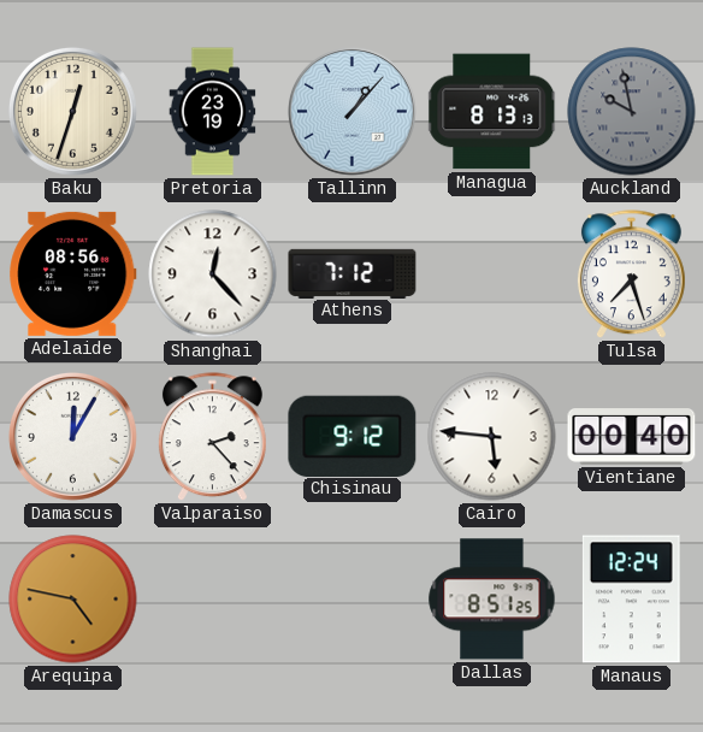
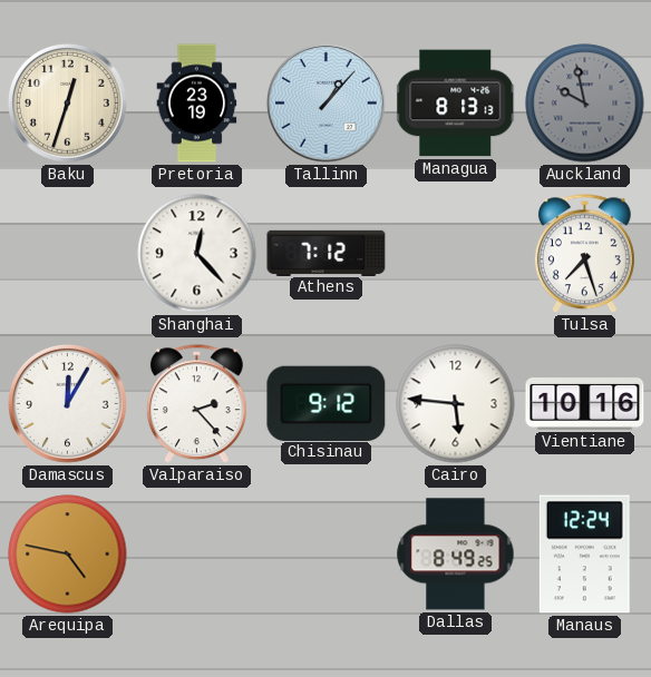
Adelaide: 08:56 -> none (73, 273)
Vientiane: 00:40 -> 10:16 (585, 404)
Dallas: 8:51 -> 8:49 (456, 555)
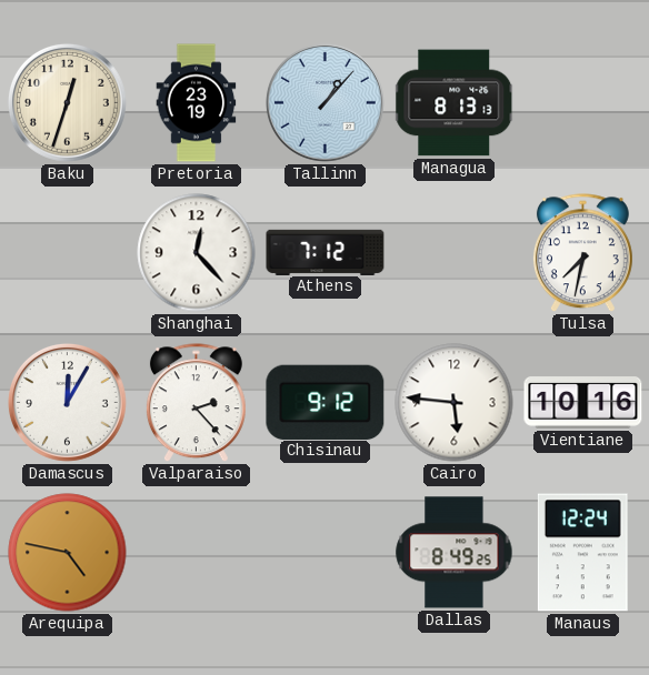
Auckland: 9:58 -> none (585, 104)
Tulsa: 7:27 -> 7:32 (582, 253)
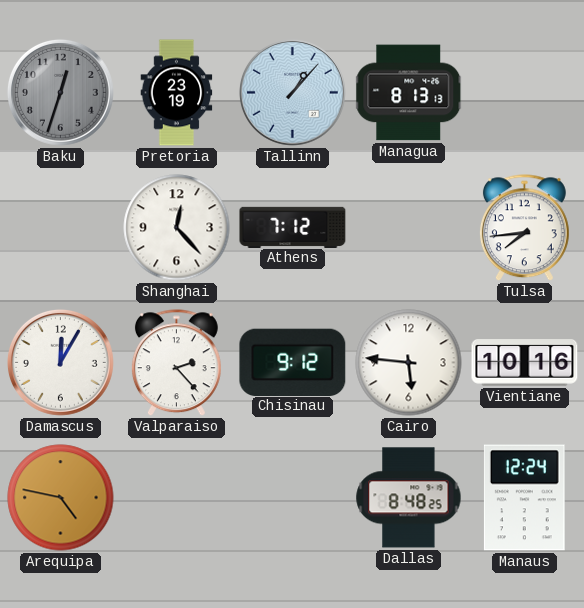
Baku dial: cream -> grey (60, 92)
Tulsa: 7:32 -> 7:44 (524, 228)
Dallas: 8:49 -> 8:48 (409, 498)
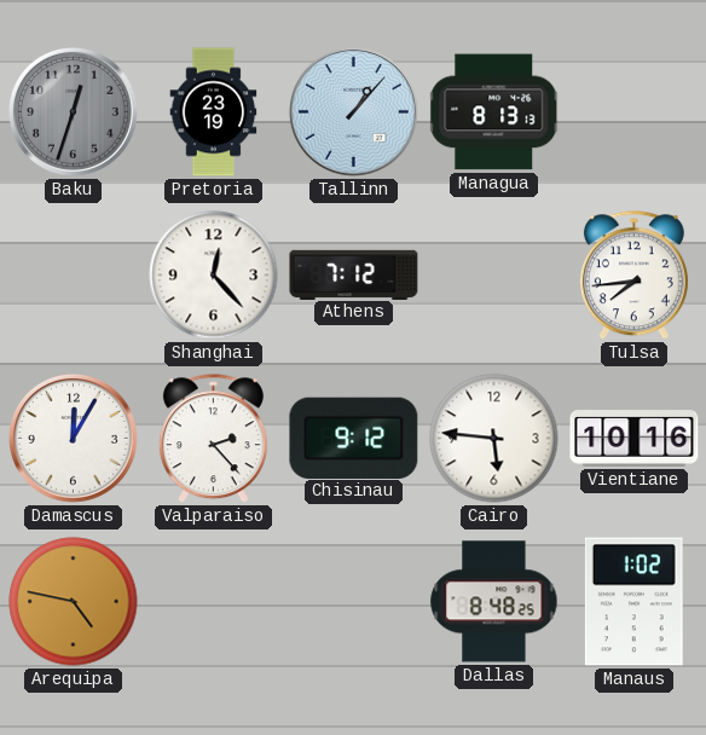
Manaus: 12:24 -> 1:02 (633, 602)
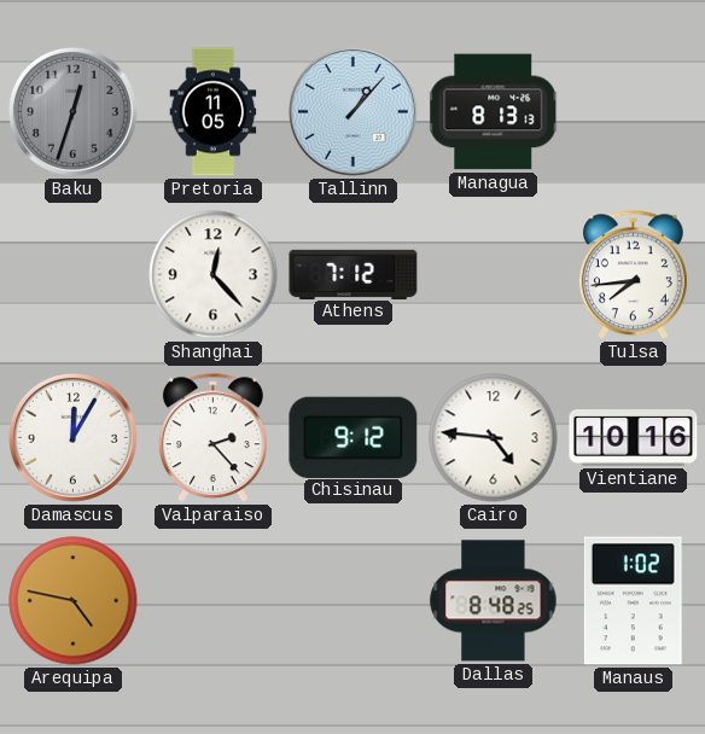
Pretoria: 23:19 -> 11:05 (214, 112)
Cairo: 5:46 -> 4:46 (494, 438)
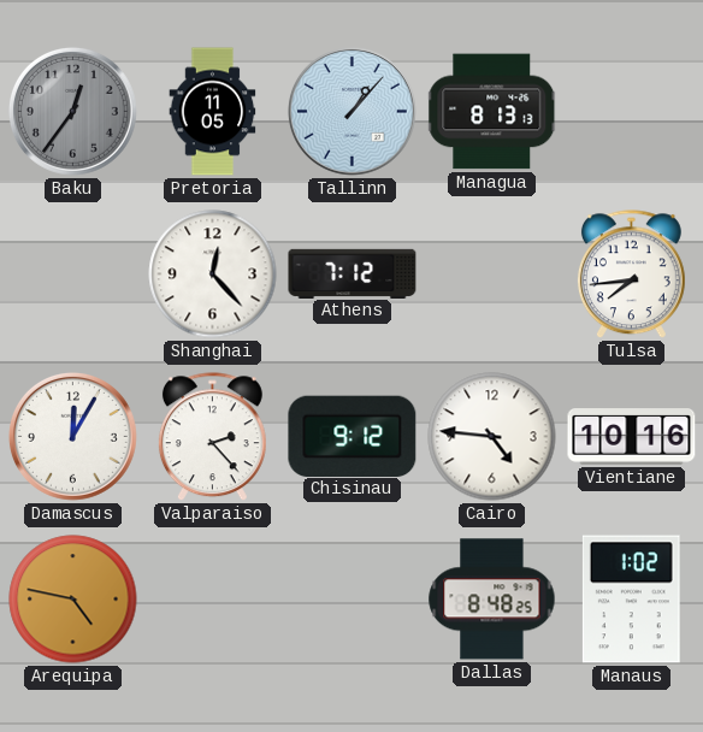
Baku: 12:33 -> 12:36 (72, 111)
